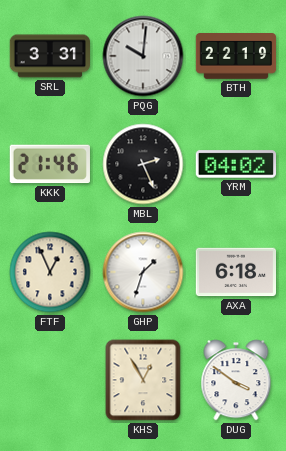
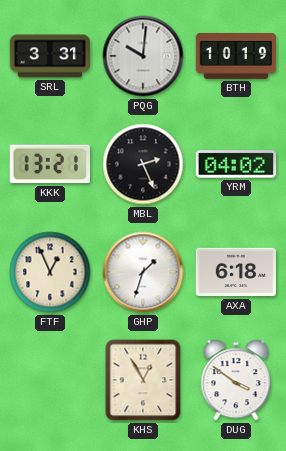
BTH: 22:19 -> 10:19 (236, 57)
KKK: 21:46 -> 13:21 (50, 164)
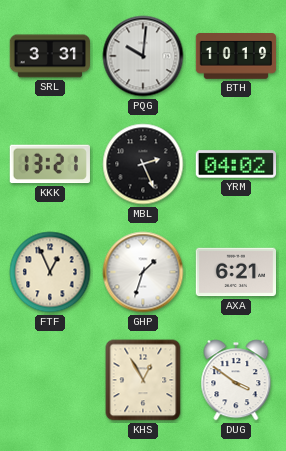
AXA: 6:18 -> 6:21 (236, 272)
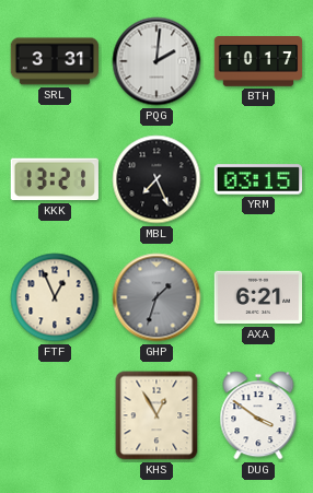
PQG: 10:01 -> 2:01 (156, 61)
BTH: 10:19 -> 10:17 (258, 62)
MBL: 2:26 -> 7:26 (156, 179)
YRM: 04:02 -> 03:15 (257, 179)
GHP dial: white -> grey (156, 297)
